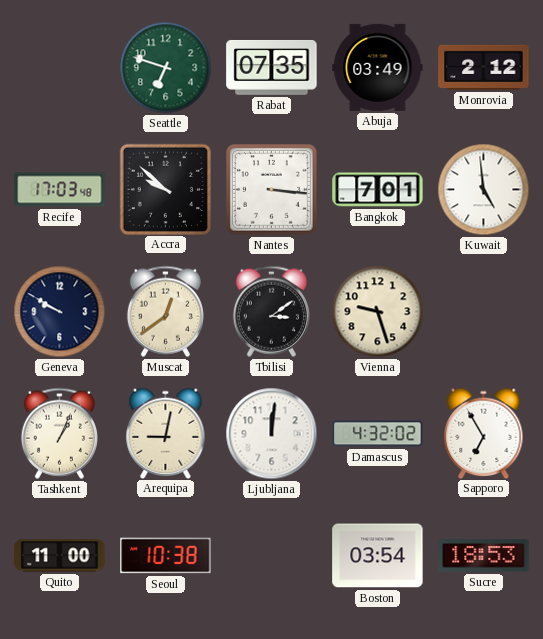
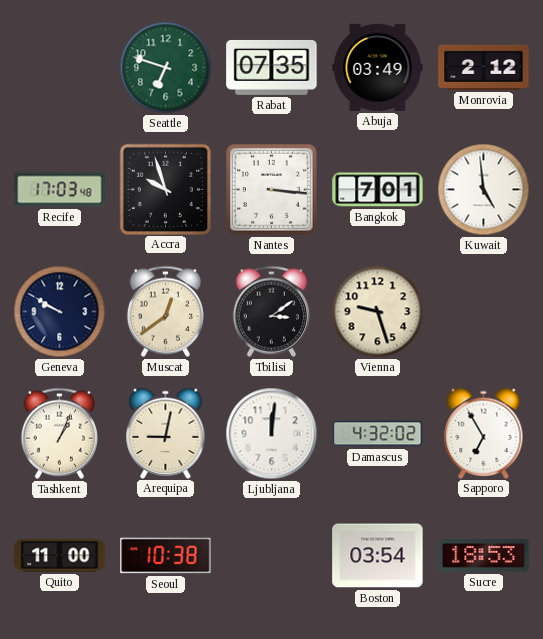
Accra: 9:52 -> 9:57 (165, 189)
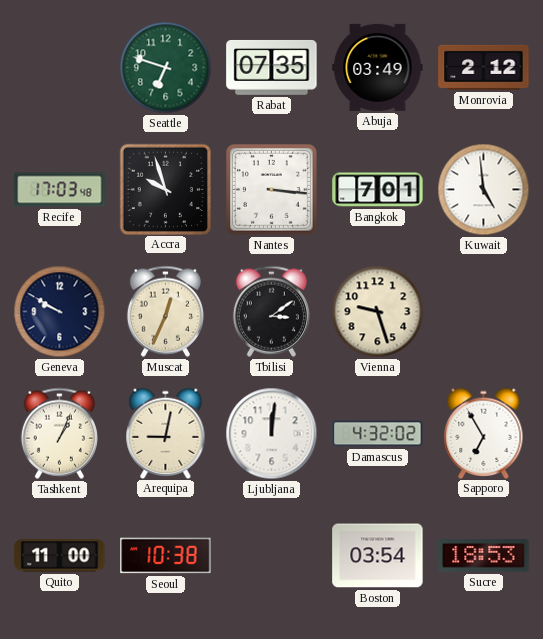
Muscat: 12:39 -> 12:34 (165, 311)
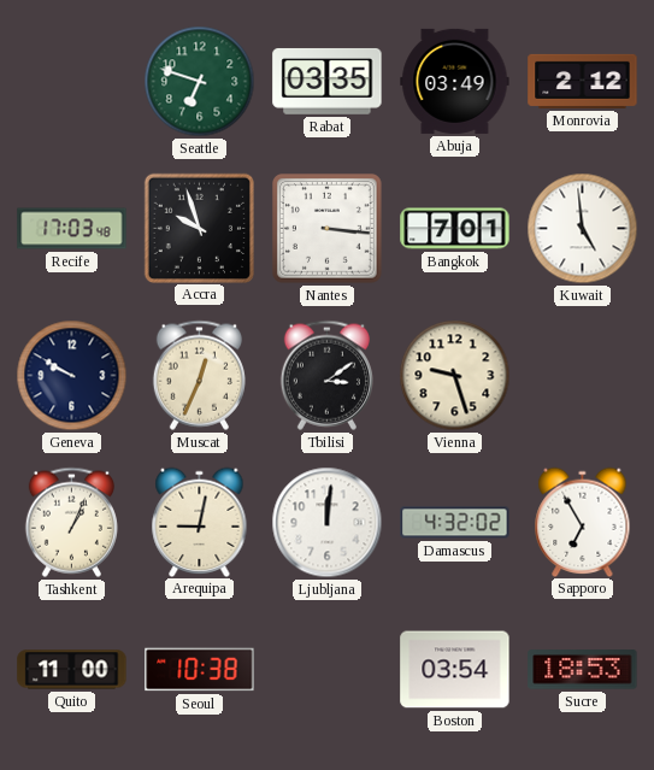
Rabat: 07:35 -> 03:35 (328, 82)
